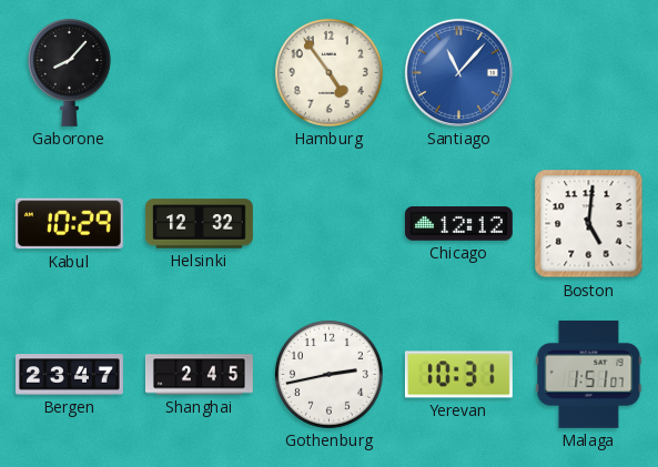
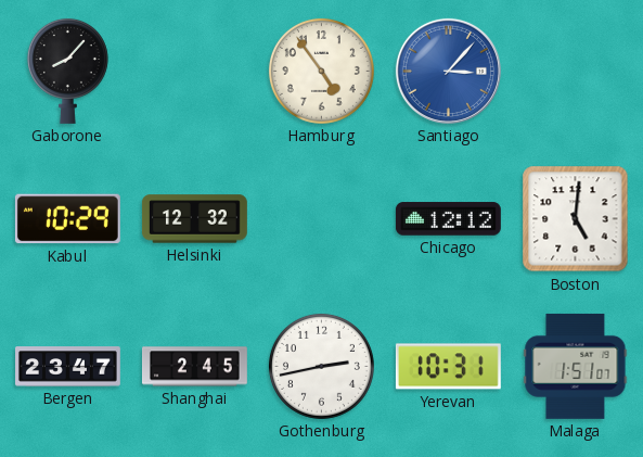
Santiago: 11:07 -> 3:07 (448, 71)
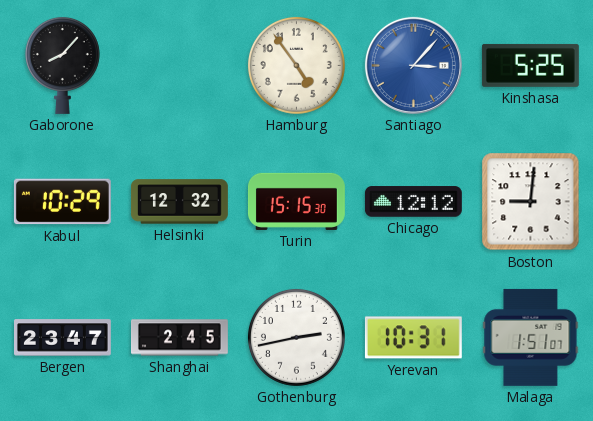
Kinshasa: none -> 5:25 (530, 65)
Turin: none -> 15:15 (296, 201)
Boston: 5:01 -> 9:01 (531, 202)
